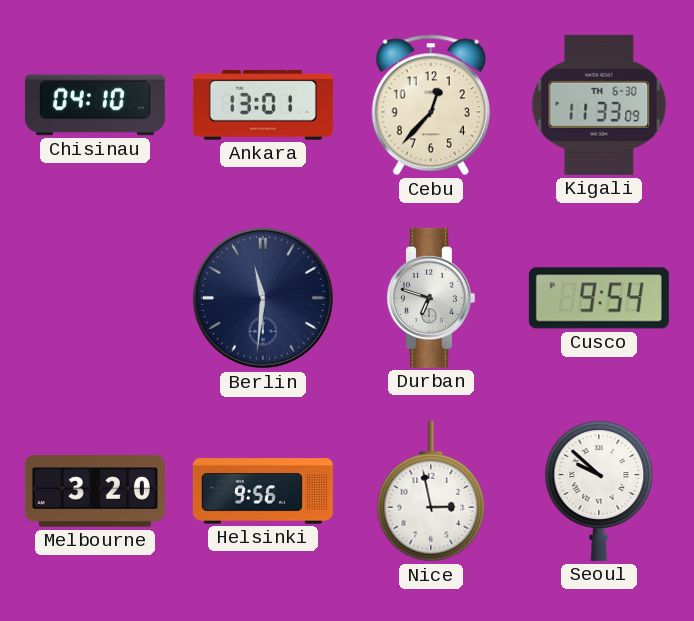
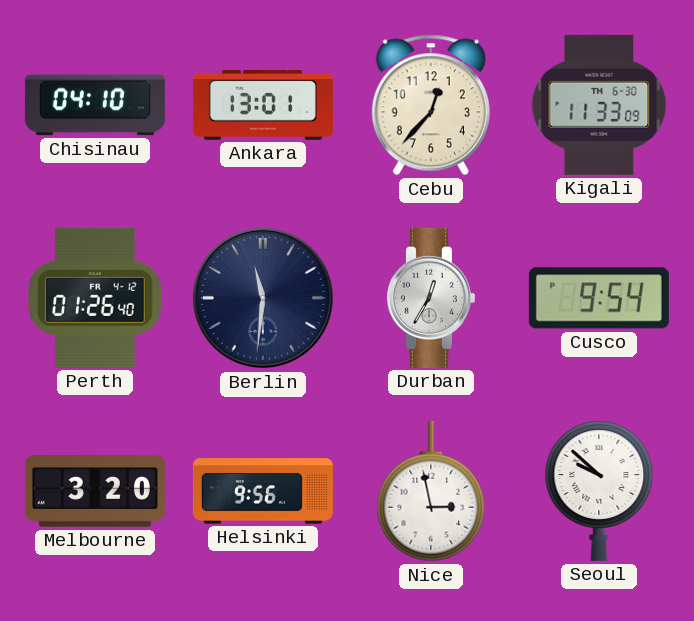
Perth: none -> 01:26 (95, 298)
Durban: 6:48 -> 12:35 (430, 298)
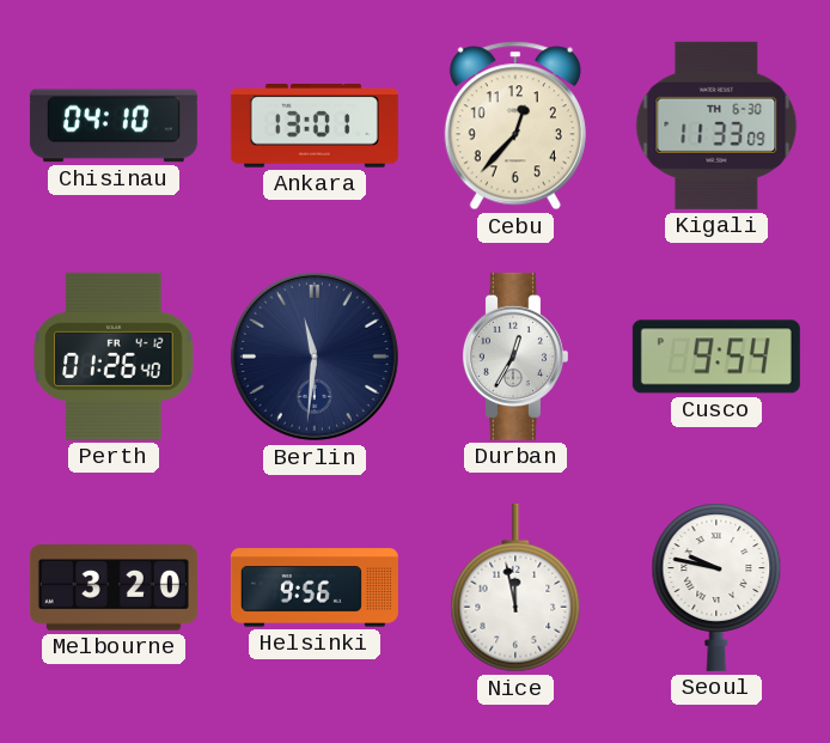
Nice: 2:58 -> 11:58 (515, 587)
Seoul: 9:52 -> 9:47 (716, 587)
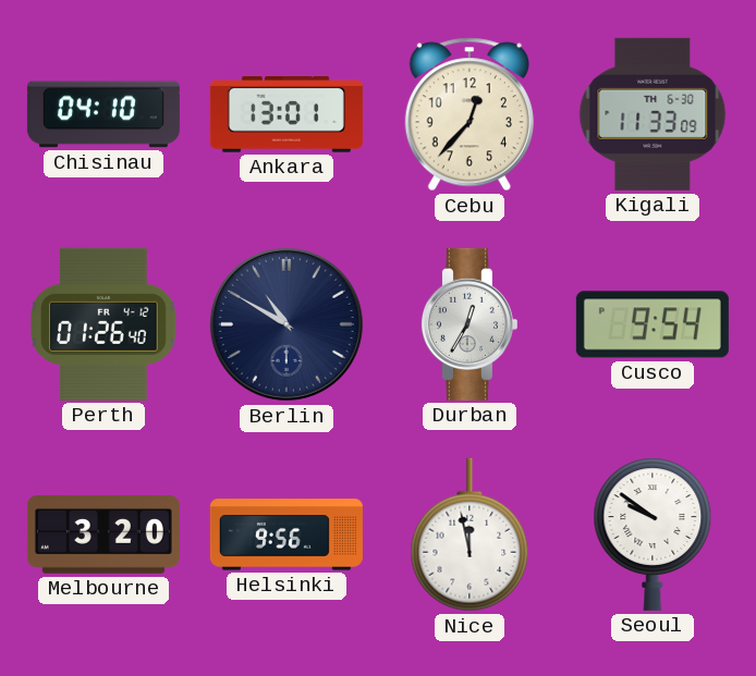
Berlin: 11:31 -> 10:50 (286, 324)
Seoul: 9:47 -> 9:51 (653, 534)
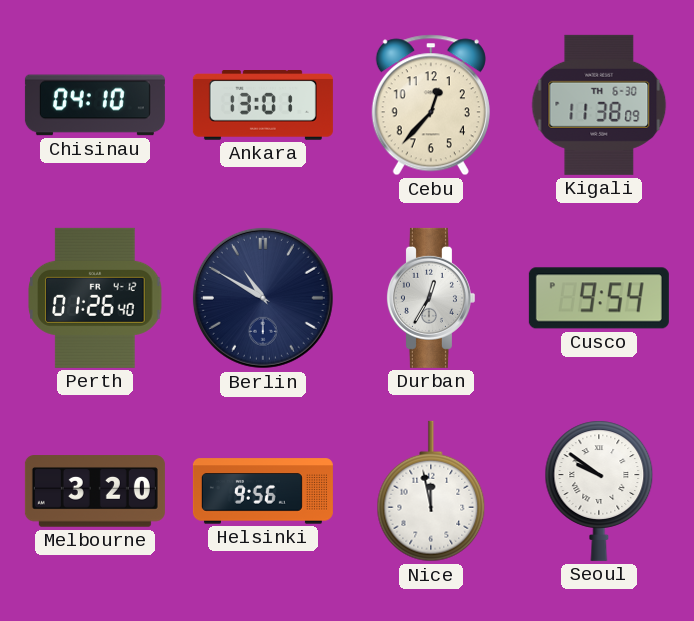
Kigali: 11:33 -> 11:38 (599, 105)
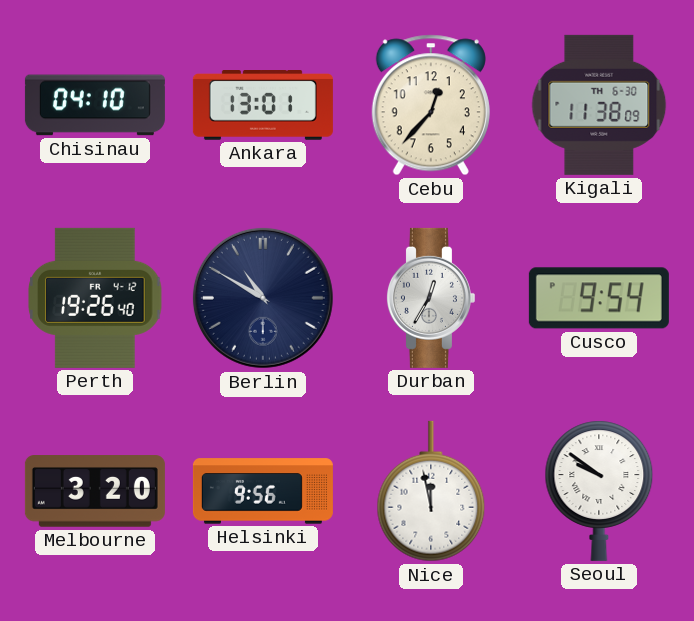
Perth: 01:26 -> 19:26 (95, 298)
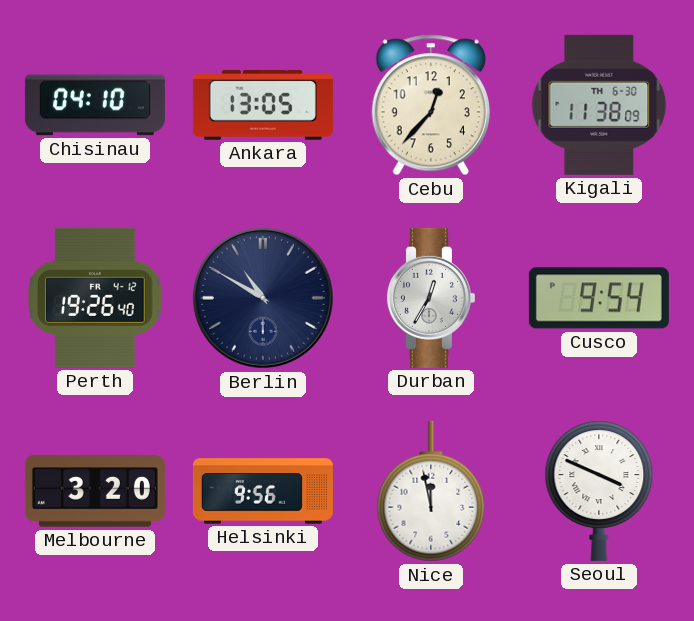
Ankara: 13:01 -> 13:05 (263, 106)
Seoul: 9:51 -> 3:49 (599, 491)
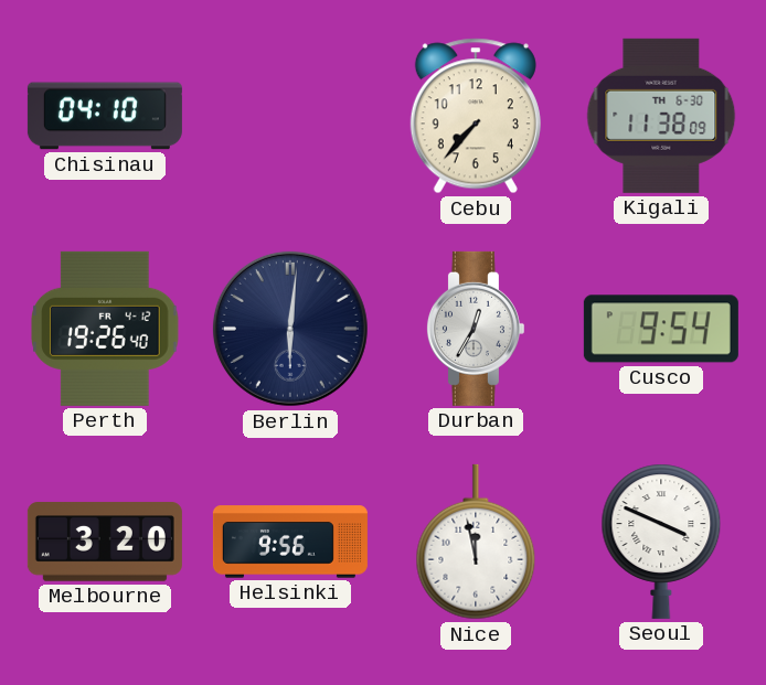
Ankara: 13:05 -> none (263, 106)
Cebu: 12:37 -> 7:37 (476, 116)
Berlin: 10:50 -> 6:01 (290, 329)
